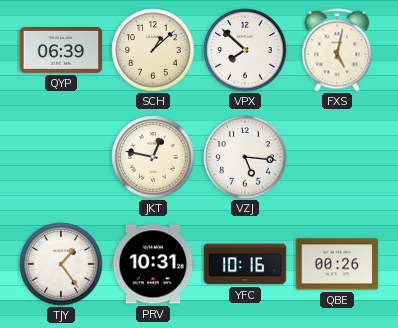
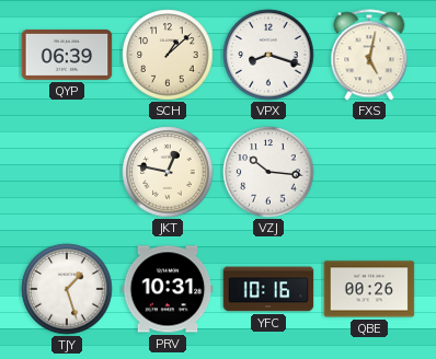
VPX: 7:52 -> 8:18 (268, 55)
VZJ: 5:16 -> 10:16 (268, 172)
TJY: 1:24 -> 1:27 (67, 289)
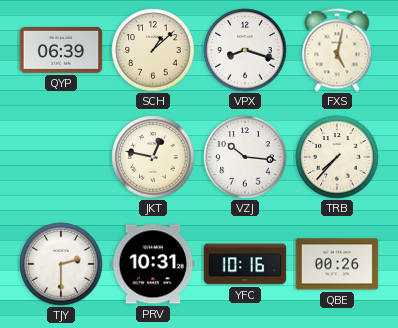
TRB: none -> 7:37 (337, 157)
TJY: 1:27 -> 2:30 (61, 264)
